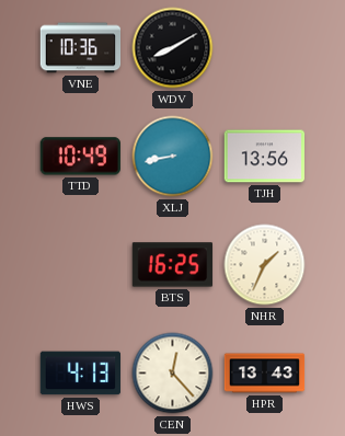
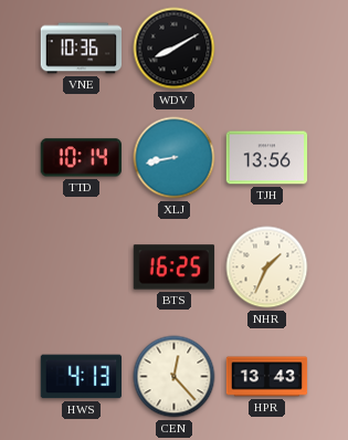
TTD: 10:49 -> 10:14 (81, 158)
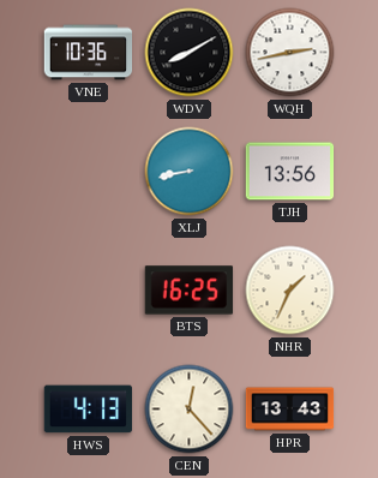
WQH: none -> 2:43 (290, 53)
TTD: 10:14 -> none (81, 158)
